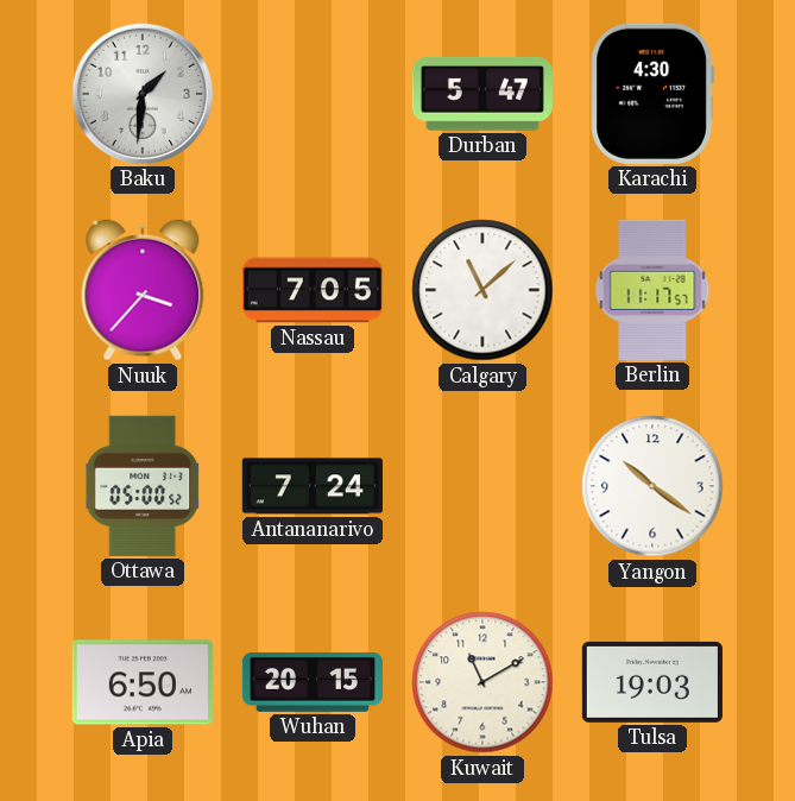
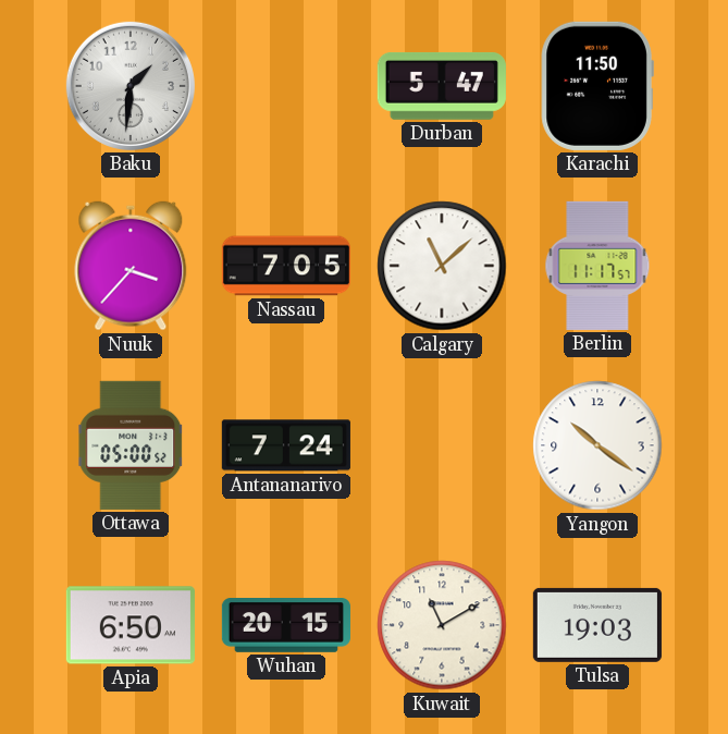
Karachi: 4:30 -> 11:50 (597, 86)
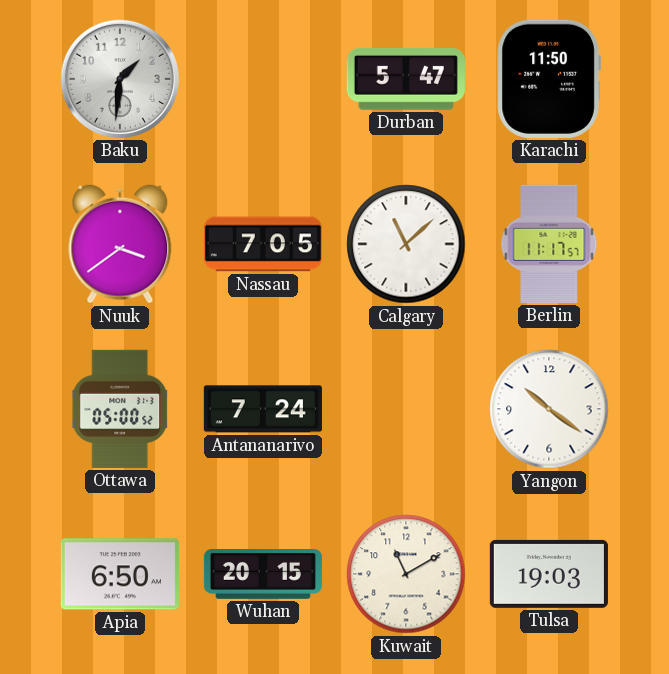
Nuuk: 3:37 -> 3:39 (120, 244)
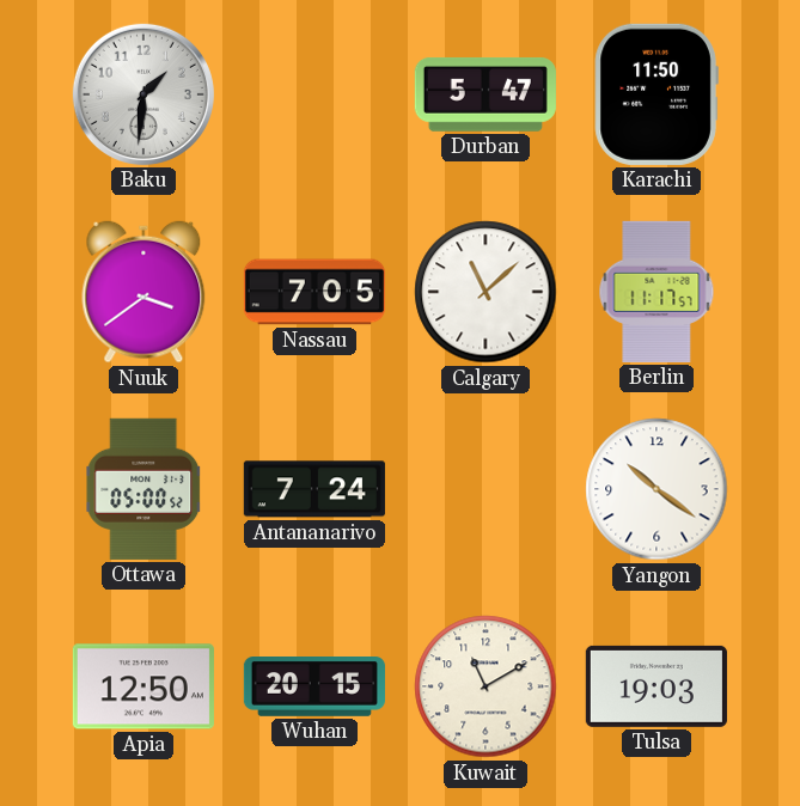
Apia: 6:50 -> 12:50 (143, 686)
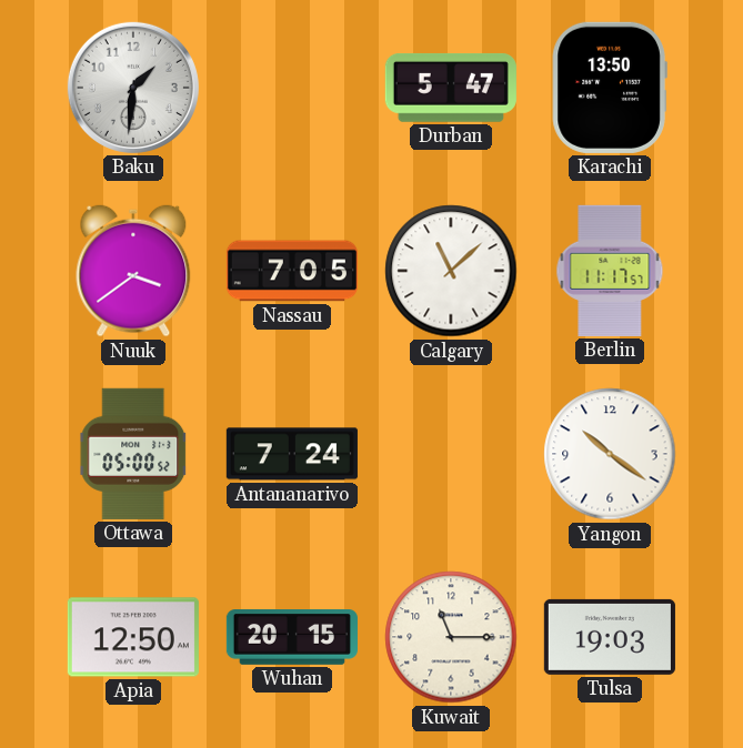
Karachi: 11:50 -> 13:50 (610, 88)
Kuwait: 11:10 -> 11:15 (451, 637)
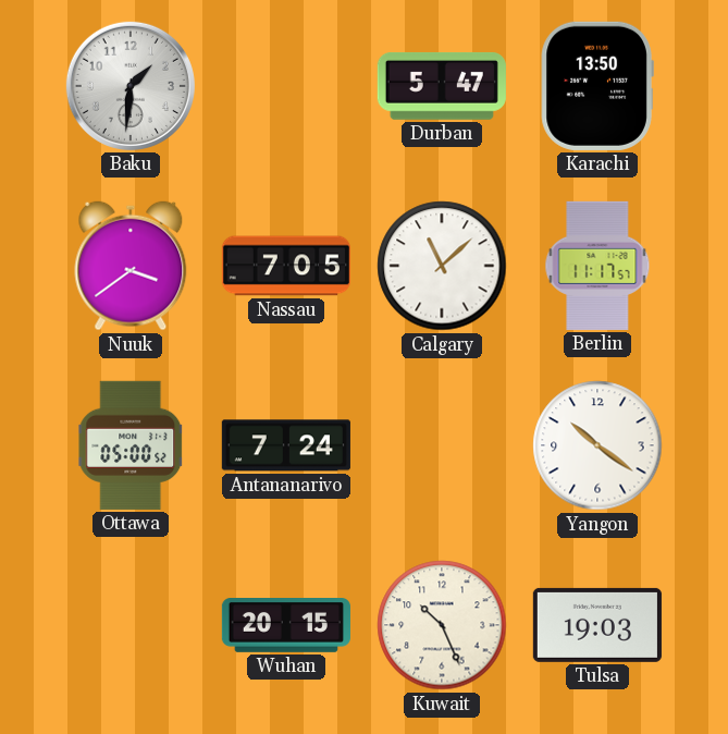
Apia: 12:50 -> none (133, 637)
Kuwait: 11:15 -> 10:26 (442, 625)
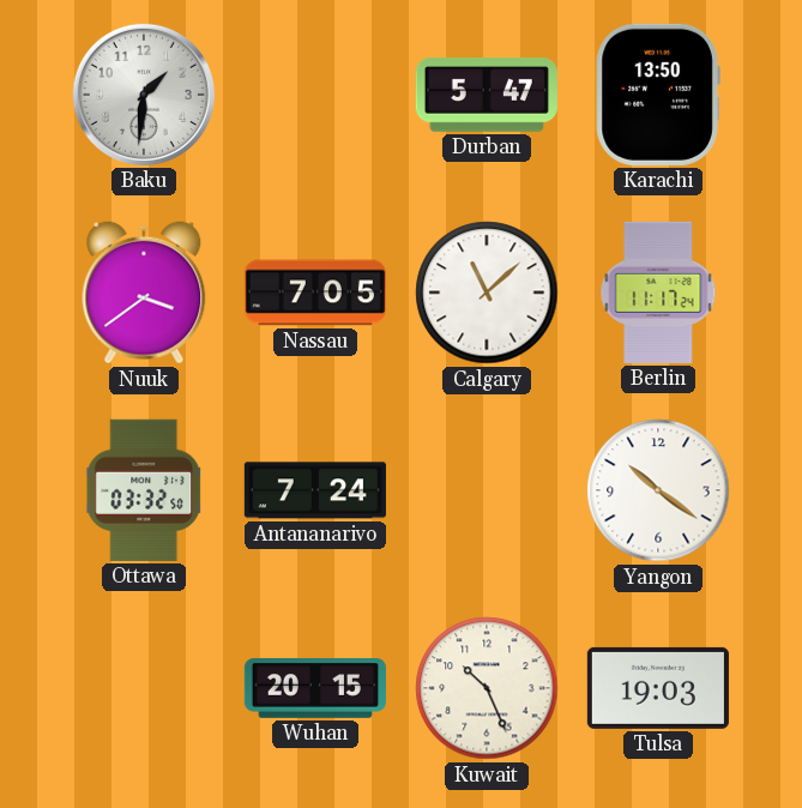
Berlin: 11:17:57 -> 11:17:24 (658, 293)
Ottawa: 05:00 -> 03:32 (144, 490)
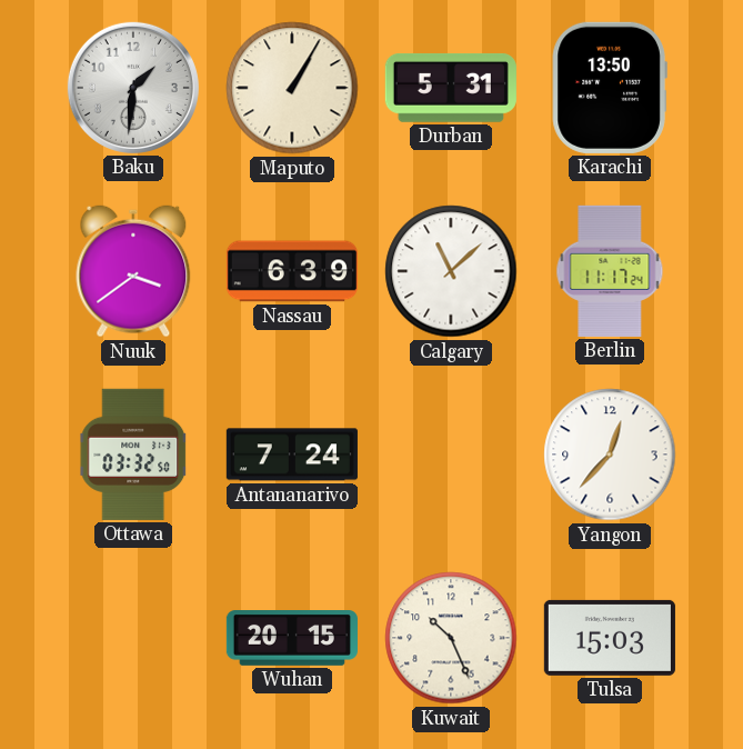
Maputo: none -> 1:05 (292, 88)
Durban: 5:47 -> 5:31 (451, 88)
Nassau: 7:05 -> 6:39 (292, 271)
Yangon: 10:21 -> 12:37 (610, 455)
Tulsa: 19:03 -> 15:03 (610, 638)
